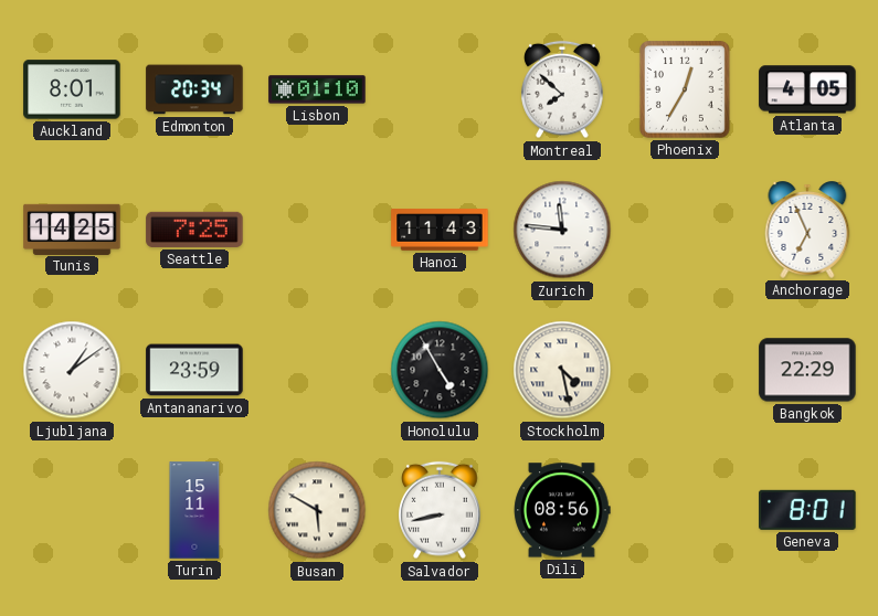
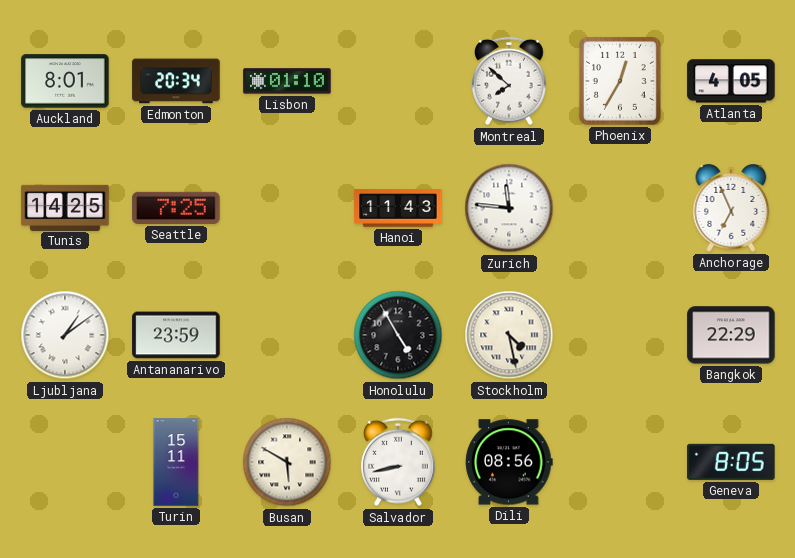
Geneva: 8:01 -> 8:05 (731, 462)
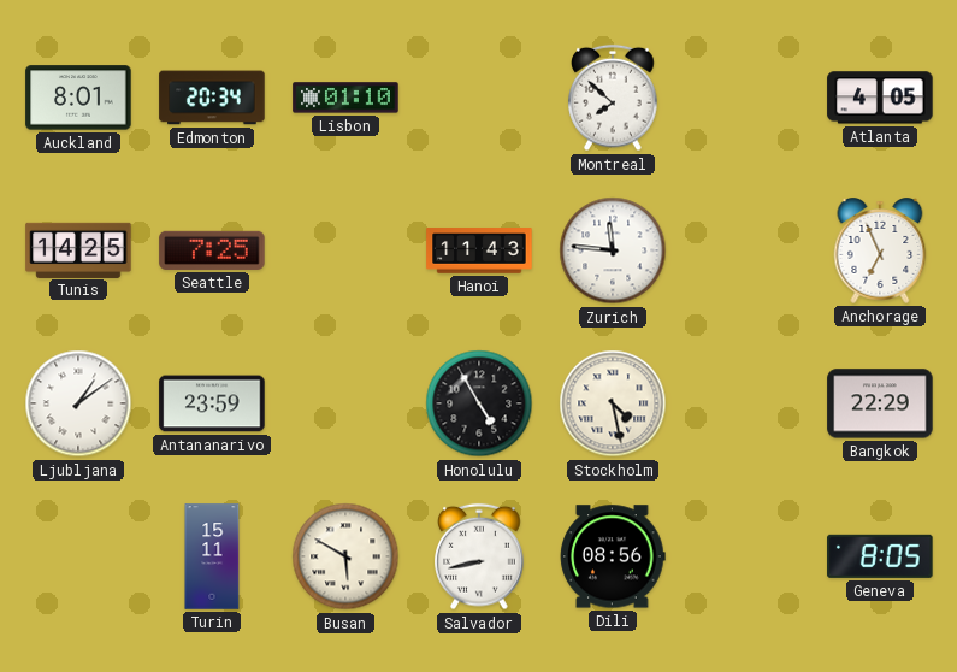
Phoenix: 12:35 -> none (620, 81)
